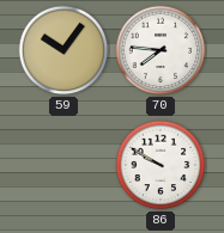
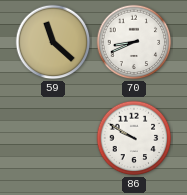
59: 10:06 -> 11:22 (53, 42)
70: 7:46 -> 8:41 (134, 42)
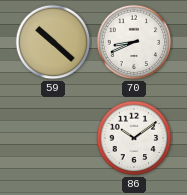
59: 11:22 -> 10:22 (53, 42)
86: 9:50 -> 10:09 (134, 138)
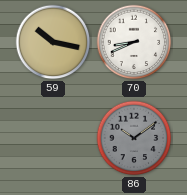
59: 10:22 -> 10:17 (53, 42)
86 dial: white -> grey (134, 138)
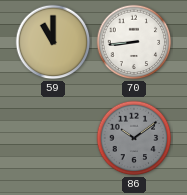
59: 10:17 -> 11:00 (53, 42)
70: 8:41 -> 8:44 (134, 42)
